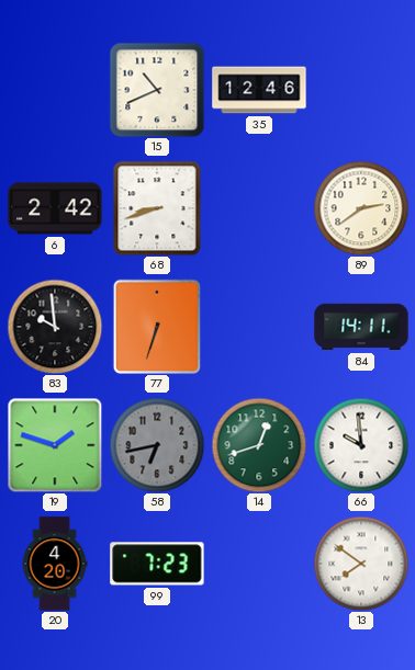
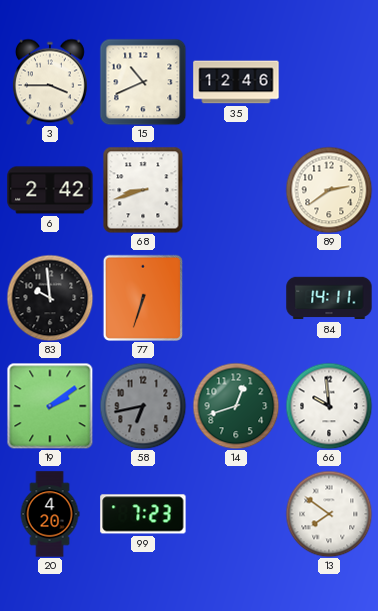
3: none -> 3:45 (50, 82)
19: 1:48 -> 2:09 (50, 406)
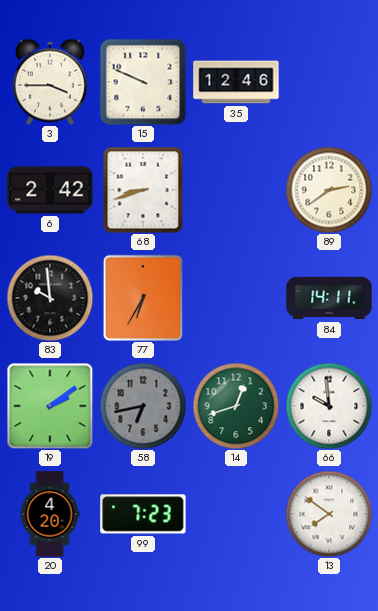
15: 10:41 -> 9:49 (143, 82)
77: 6:33 -> 6:35 (142, 297)
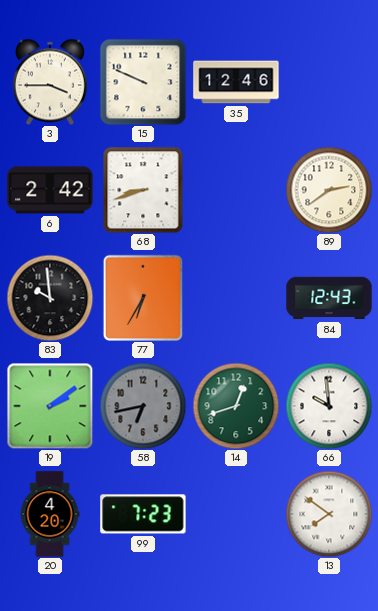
84: 14:11 -> 12:43 (329, 298)
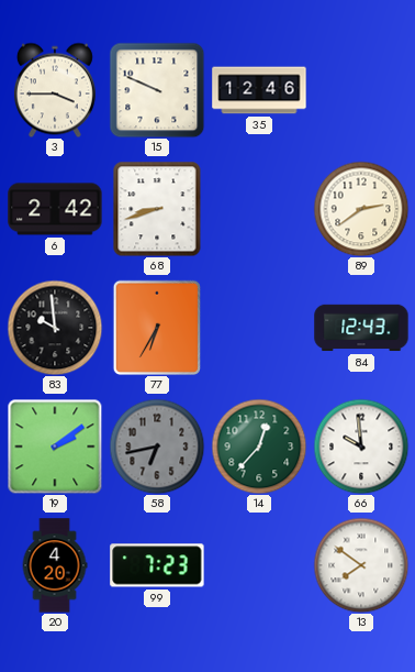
14: 12:42 -> 12:37 (259, 447)
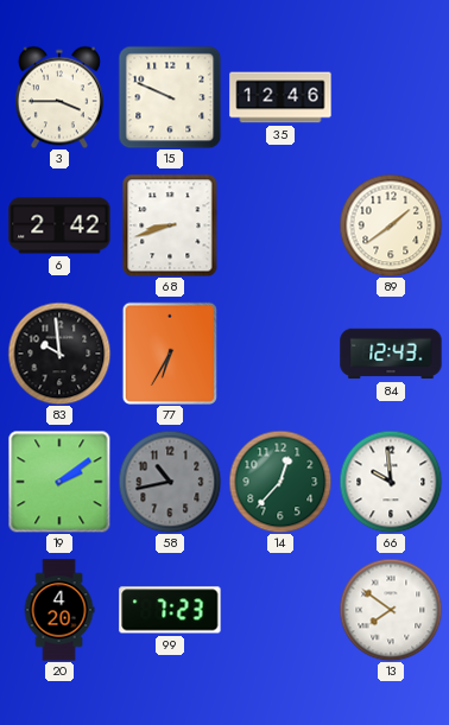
89: 2:39 -> 1:39 (391, 225)
58: 6:43 -> 10:43 (170, 482)
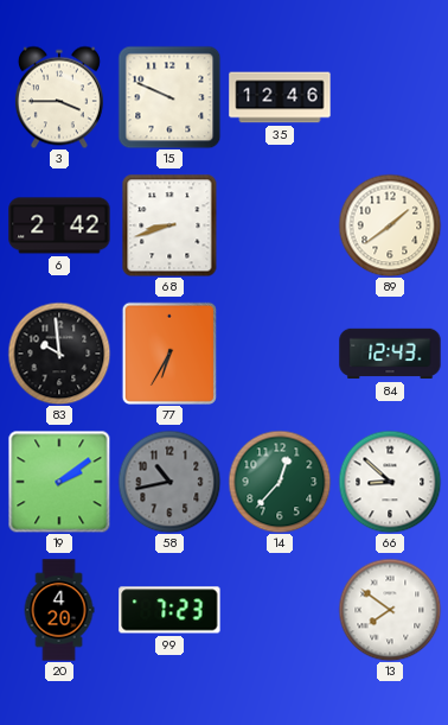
66: 9:59 -> 8:52 (390, 482)
